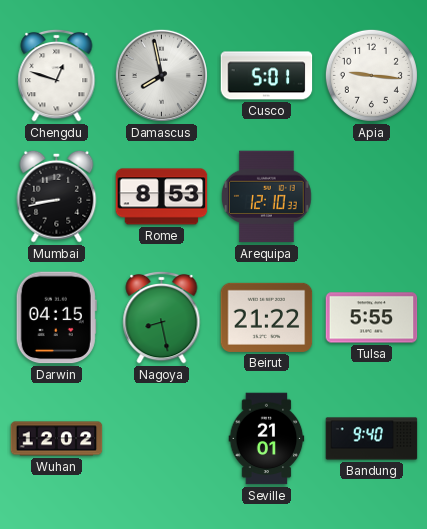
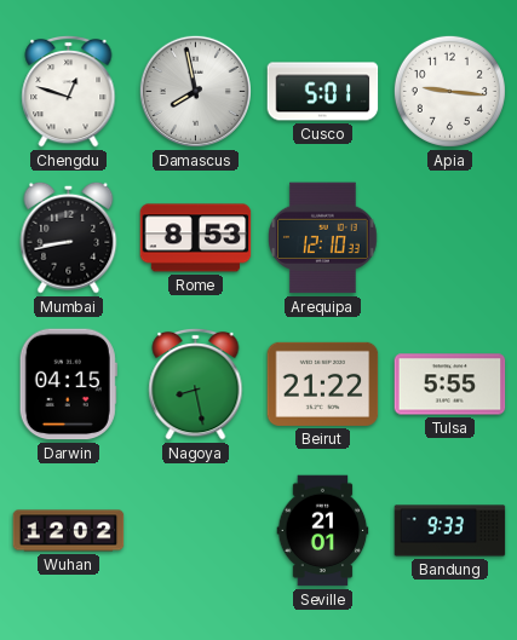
Bandung: 9:40 -> 9:33 (450, 531)
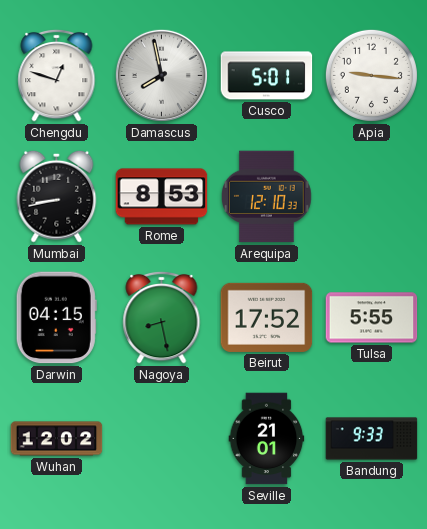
Beirut: 21:22 -> 17:52 (267, 317)
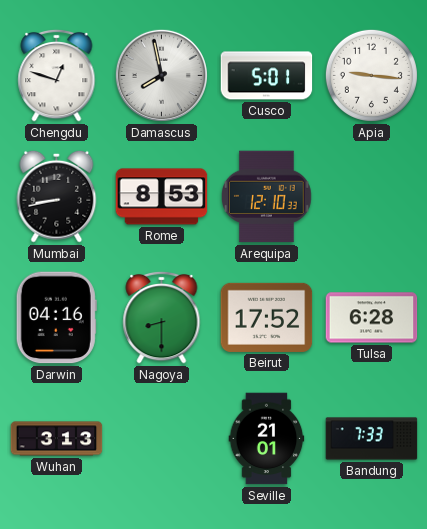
Darwin: 04:15 -> 04:16 (56, 318)
Nagoya: 8:28 -> 8:30 (162, 317)
Tulsa: 5:55 -> 6:28 (372, 318)
Wuhan: 12:02 -> 3:13 (57, 439)
Bandung: 9:33 -> 7:33 (372, 439)
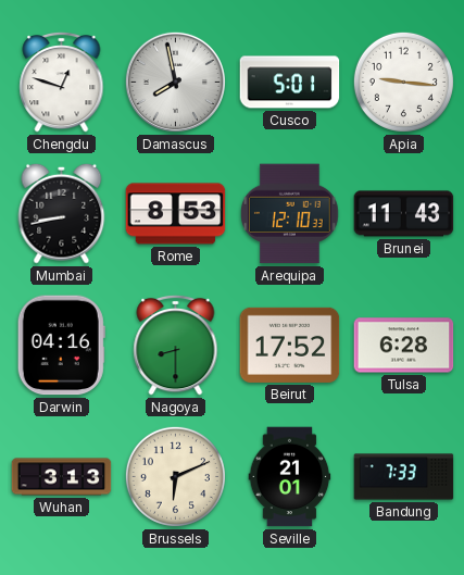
Brunei: none -> 11:43 (404, 214)
Brussels: none -> 6:11 (175, 476)
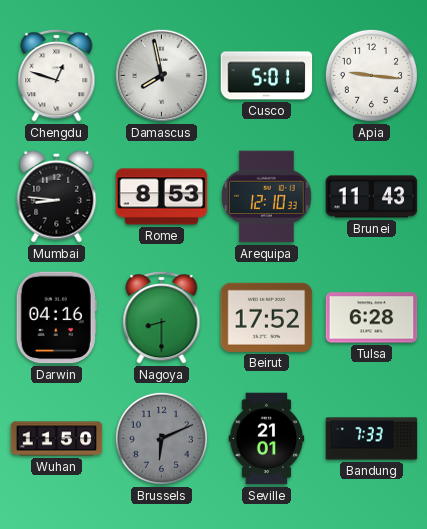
Mumbai: 8:43 -> 8:46 (57, 196)
Wuhan: 3:13 -> 11:50 (57, 439)
Brussels dial: cream -> grey (161, 438)
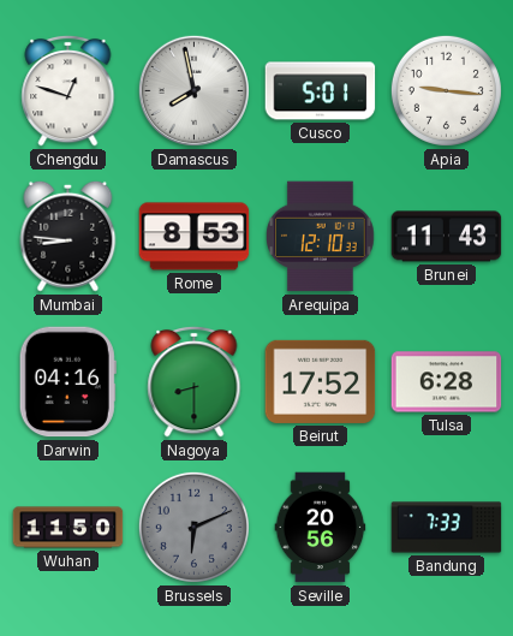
Seville: 21:01 -> 20:56 (321, 528)
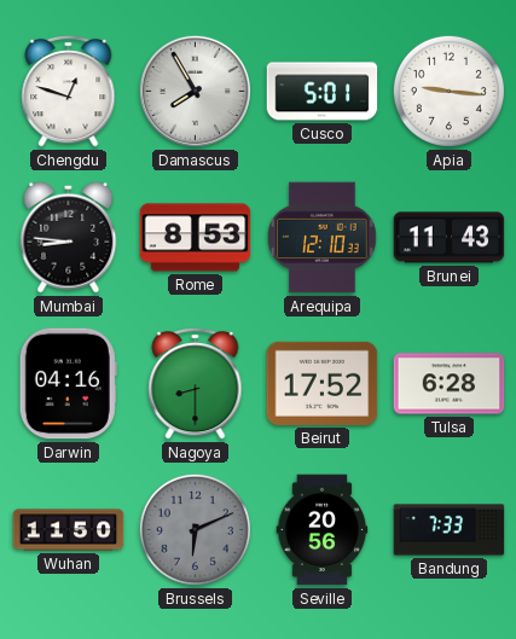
Damascus: 7:58 -> 7:55 (195, 91)
